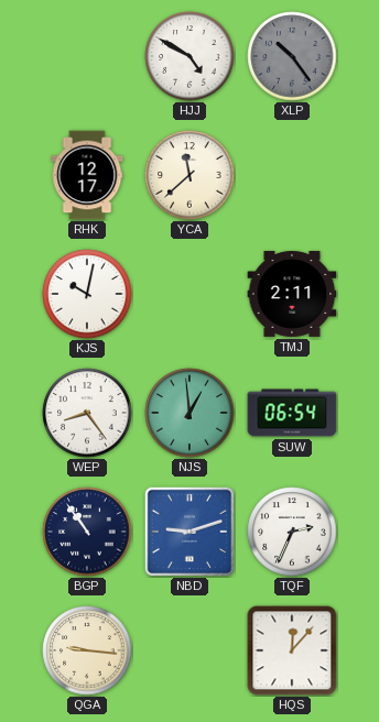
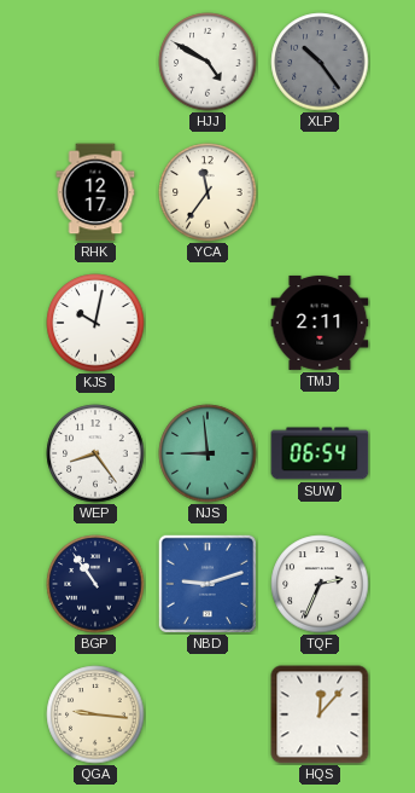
YCA: 11:38 -> 11:36 (207, 192)
NJS: 12:59 -> 8:59 (207, 453)
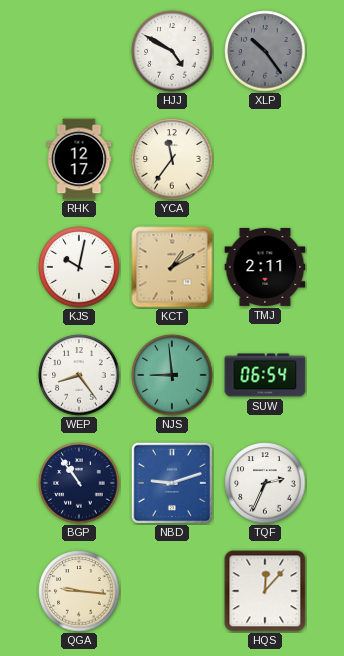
KCT: none -> 1:10 (172, 267)
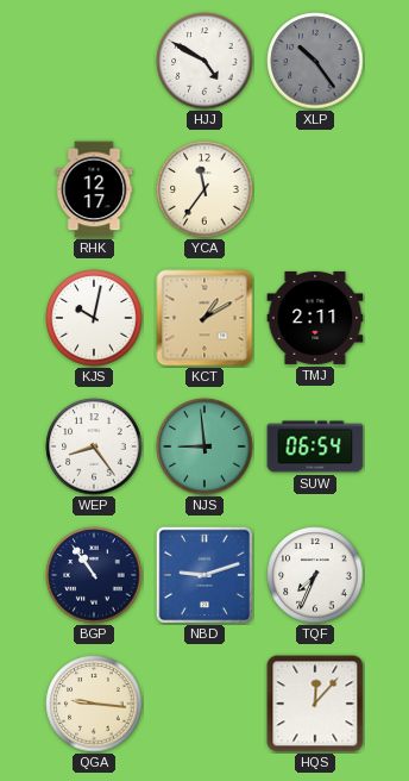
TQF: 2:34 -> 7:34 (315, 575)
